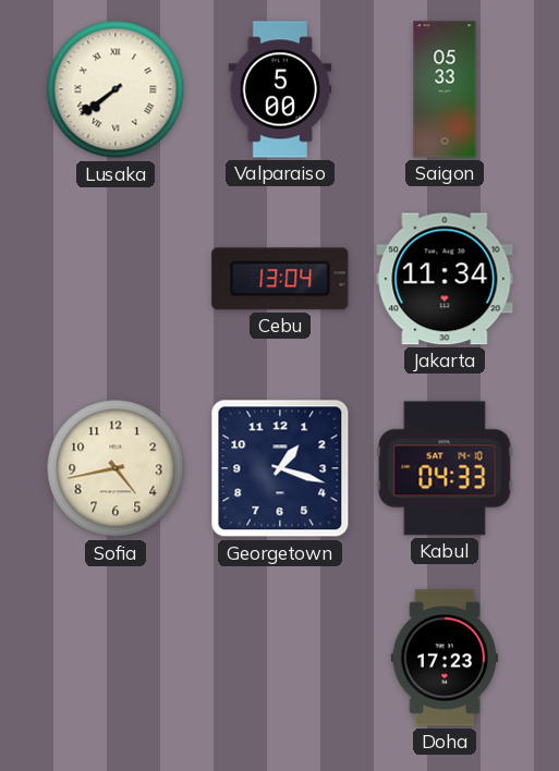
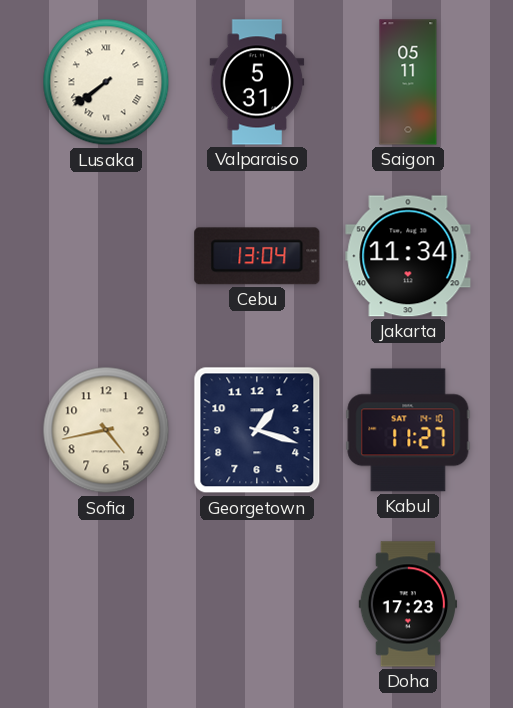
Valparaiso: 5:00 -> 5:31 (257, 82)
Saigon: 05:33 -> 05:11 (408, 82)
Kabul: 04:33 -> 11:27 (408, 430)
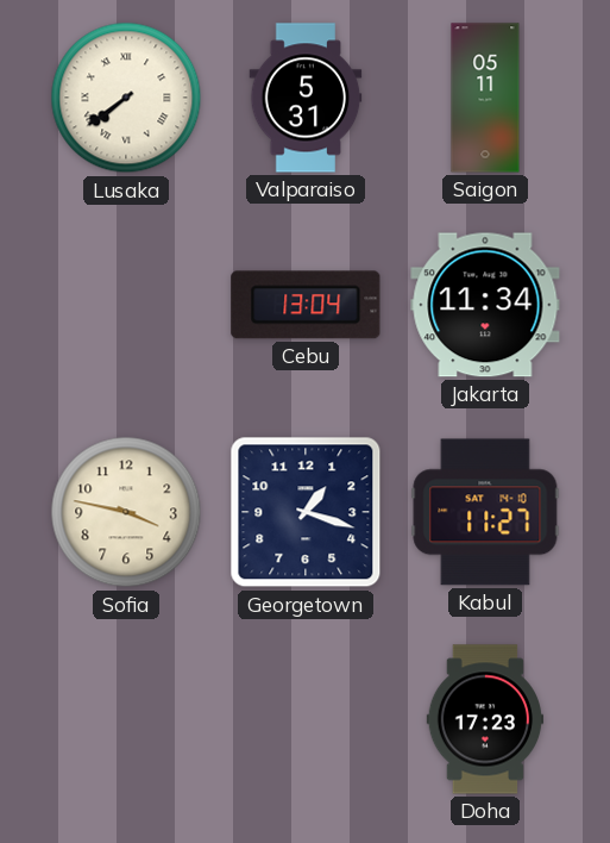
Sofia: 4:43 -> 3:47 (126, 512)
